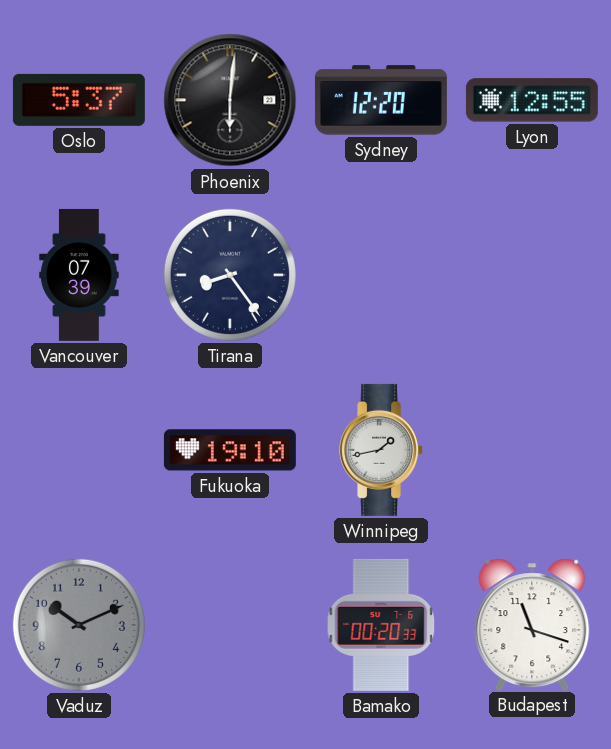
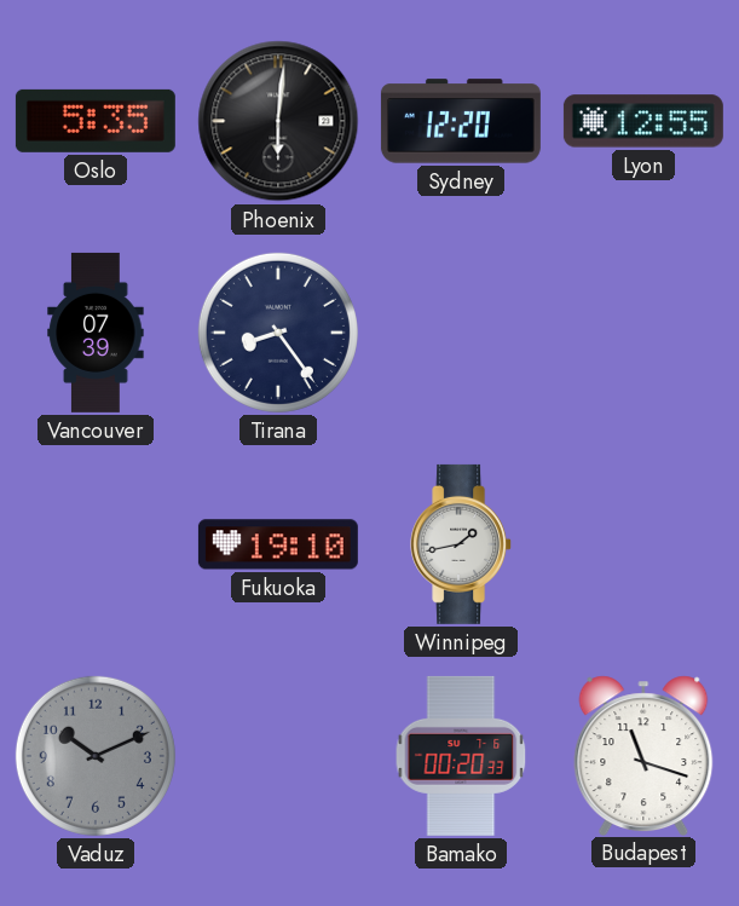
Oslo: 5:37 -> 5:35 (96, 121)
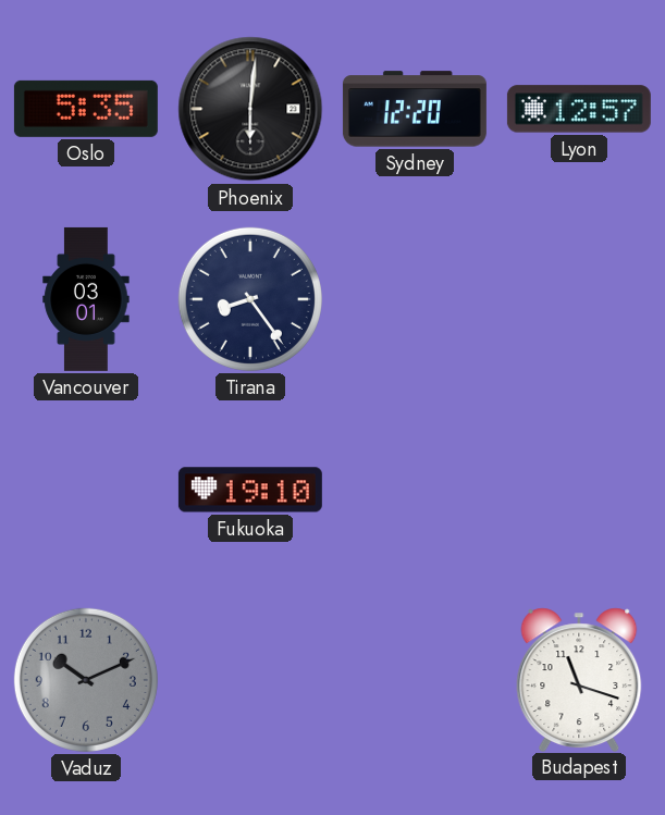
Lyon: 12:55 -> 12:57 (579, 109)
Vancouver: 07:39 -> 03:01 (86, 299)
Winnipeg: 1:43 -> none (462, 544)
Bamako: 00:20 -> none (461, 756)
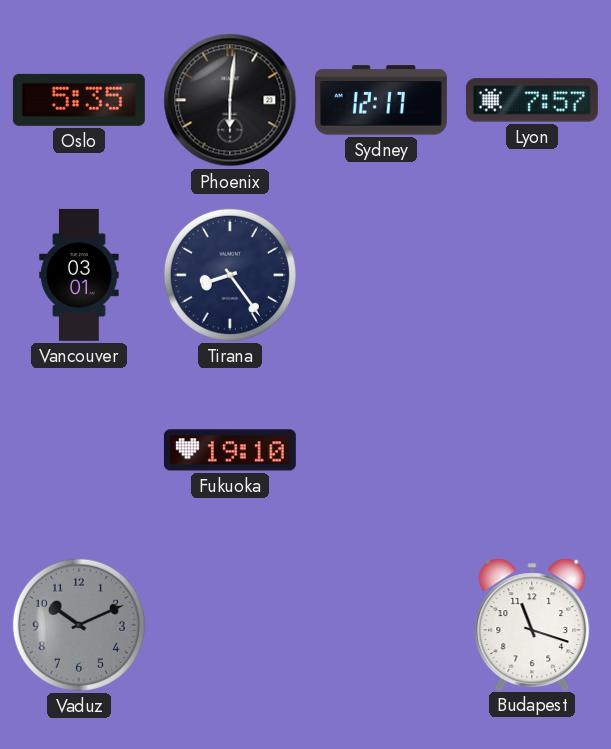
Sydney: 12:20 -> 12:17 (381, 100)
Lyon: 12:57 -> 7:57 (532, 100)
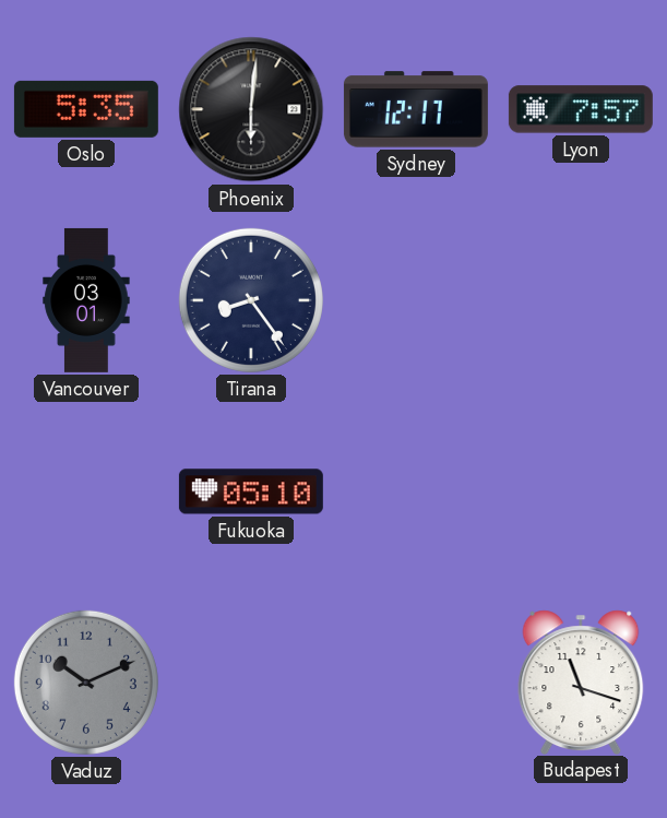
Fukuoka: 19:10 -> 05:10 (251, 491)
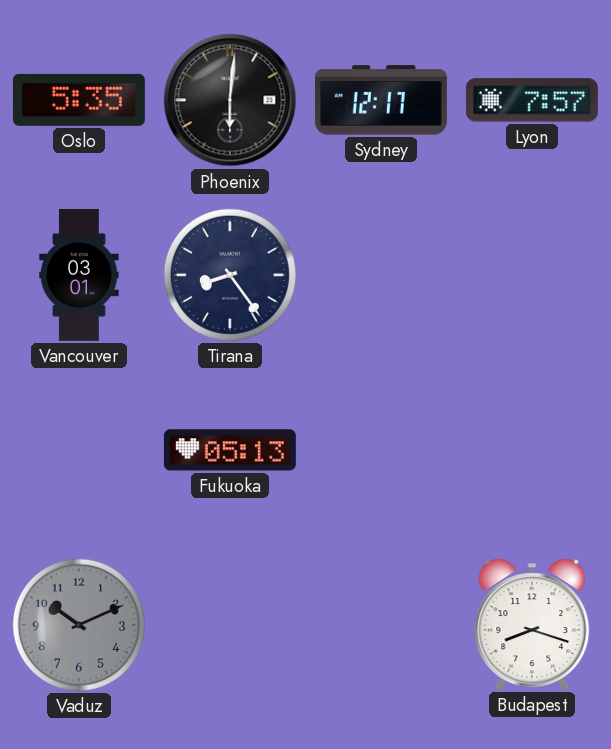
Fukuoka: 05:10 -> 05:13 (230, 450)
Budapest: 11:18 -> 8:18 (532, 624)
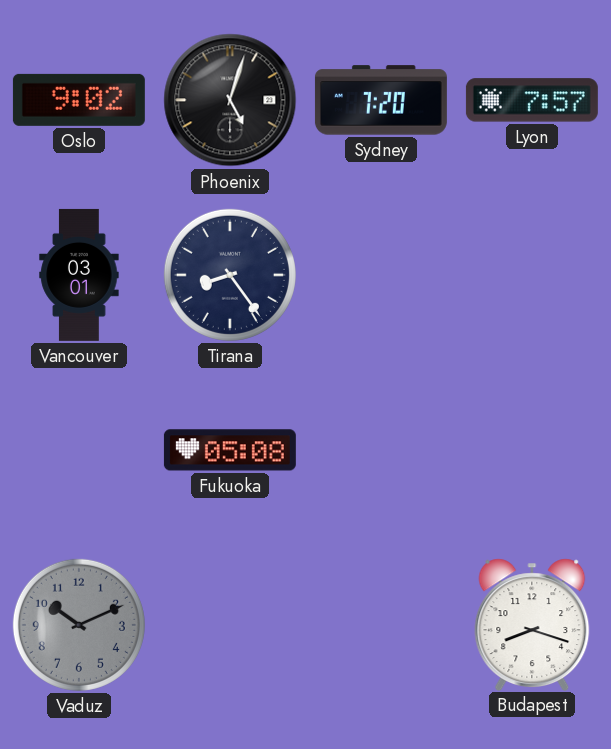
Oslo: 5:35 -> 9:02 (79, 100)
Phoenix: 6:01 -> 5:03 (230, 100)
Sydney: 12:17 -> 7:20 (381, 100)
Fukuoka: 05:13 -> 05:08 (230, 450)
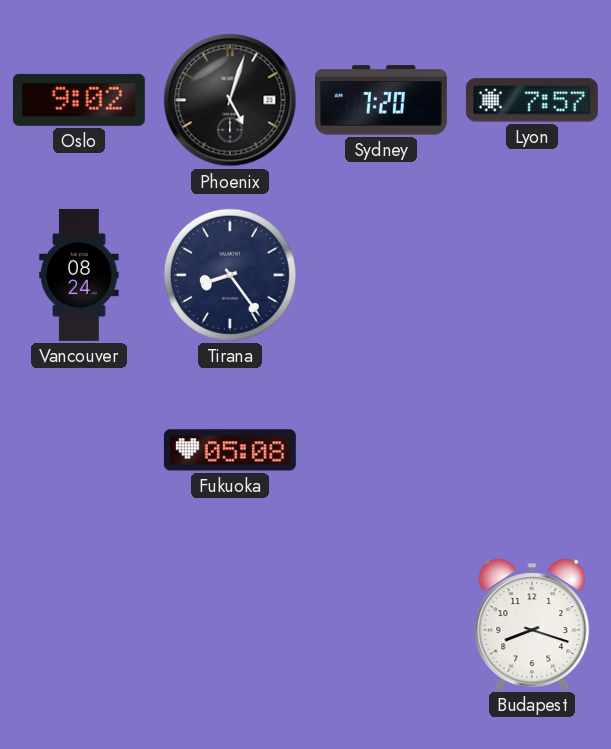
Vancouver: 03:01 -> 08:24 (79, 275)
Vaduz: 10:11 -> none (79, 625)
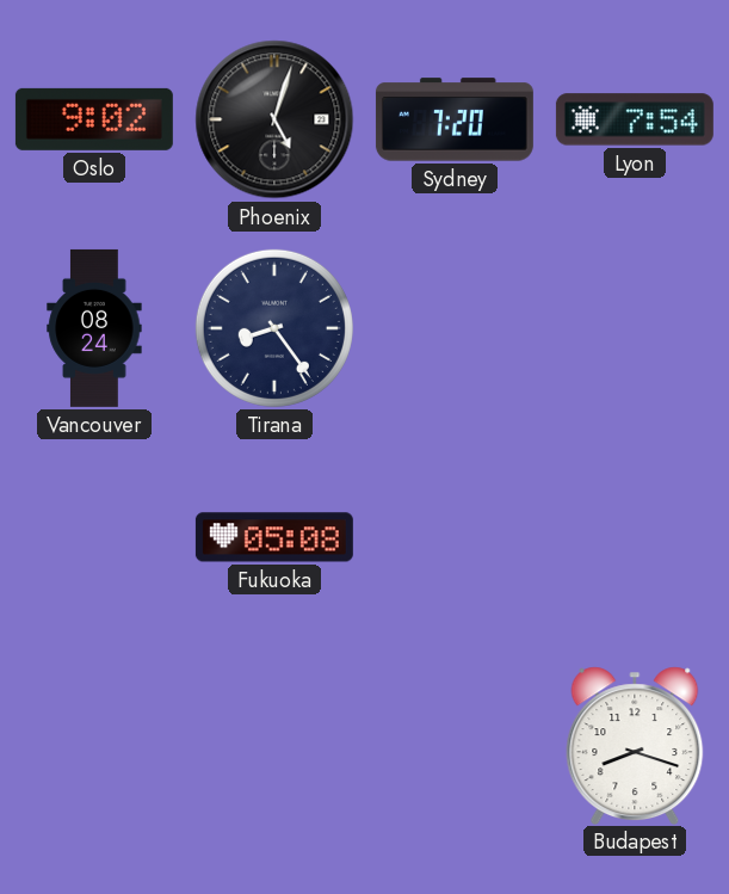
Lyon: 7:57 -> 7:54 (635, 119)
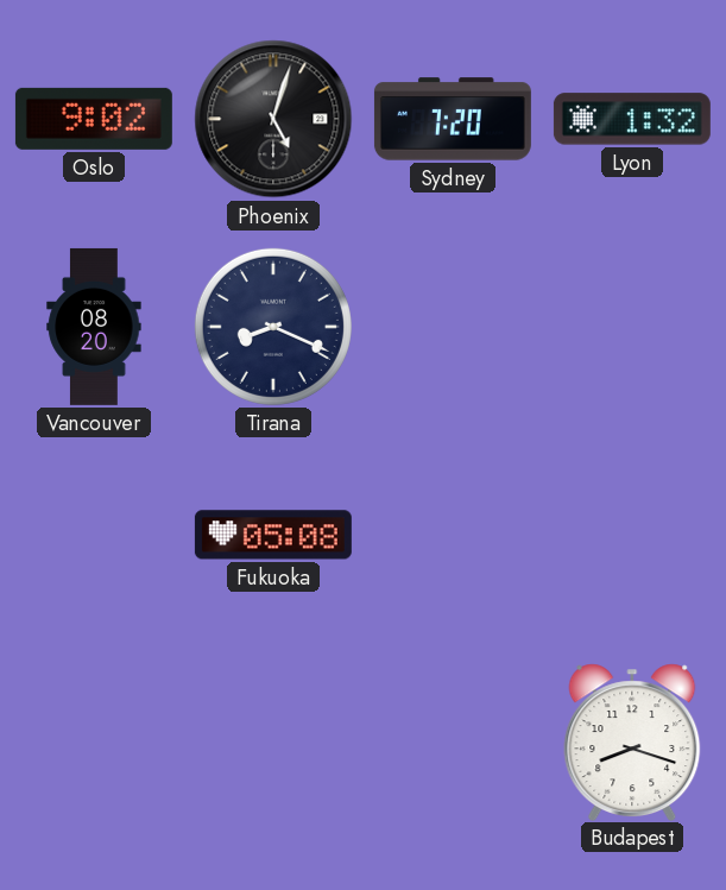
Lyon: 7:54 -> 1:32 (632, 119)
Vancouver: 08:24 -> 08:20 (94, 327)
Tirana: 8:24 -> 8:19 (273, 327)
